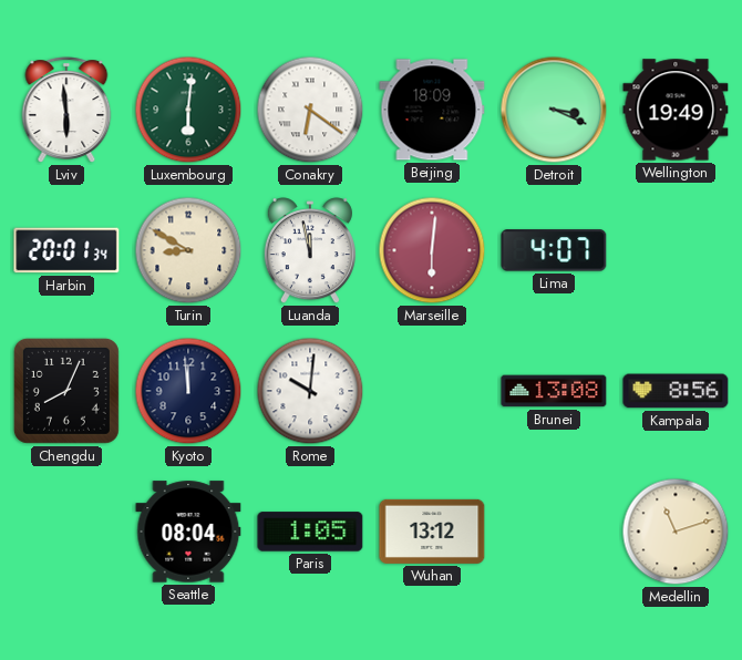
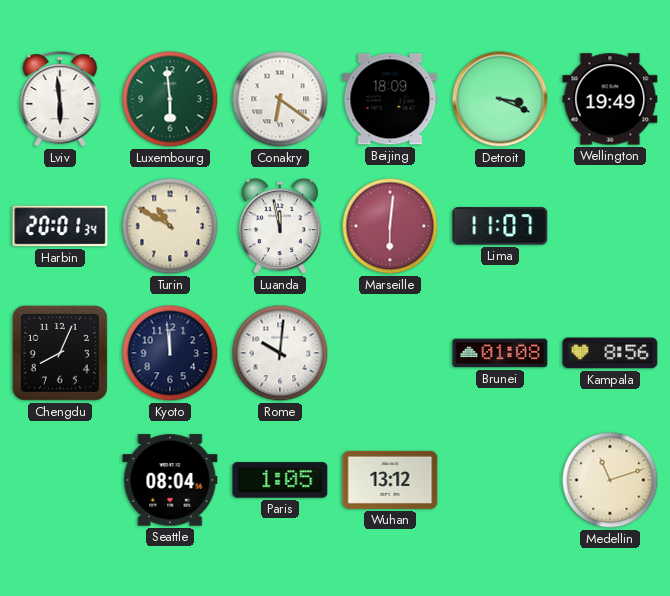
Luxembourg: 6:01 -> 5:59 (170, 99)
Turin: 8:50 -> 10:50 (170, 226)
Lima: 4:07 -> 11:07 (500, 226)
Brunei: 13:08 -> 01:08 (500, 353)
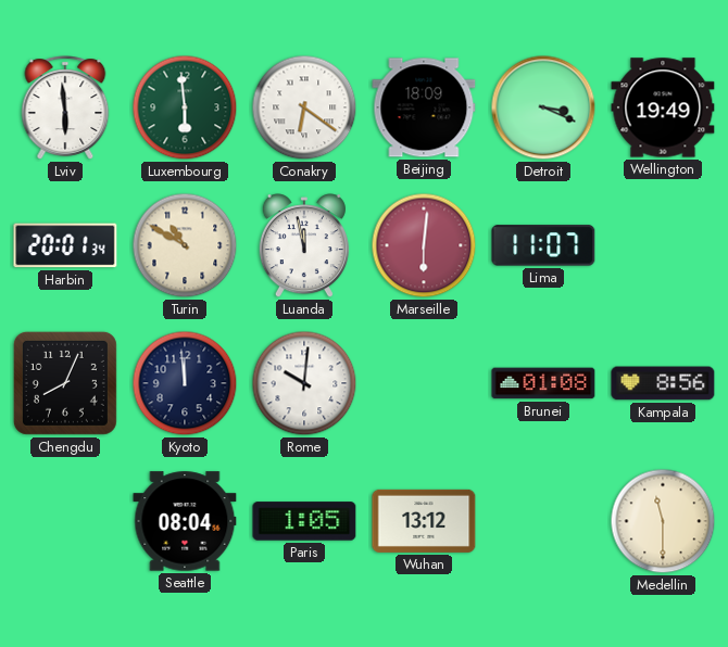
Medellin: 11:12 -> 11:30 (663, 521)
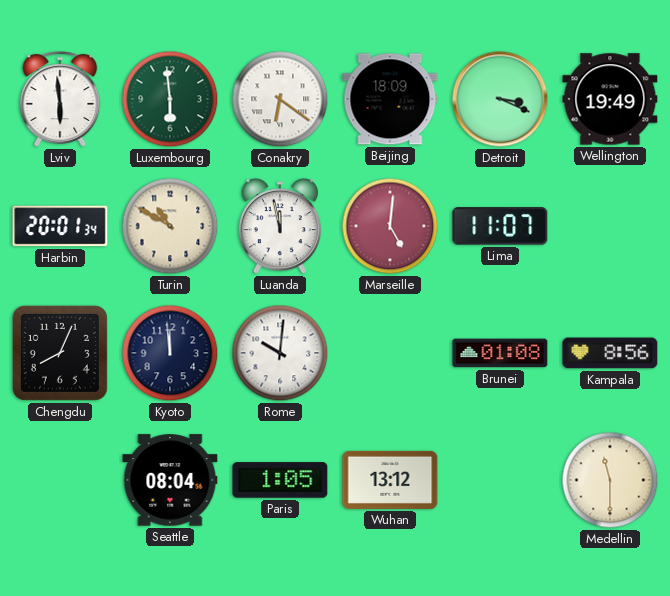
Marseille: 6:01 -> 5:01 (390, 226)
